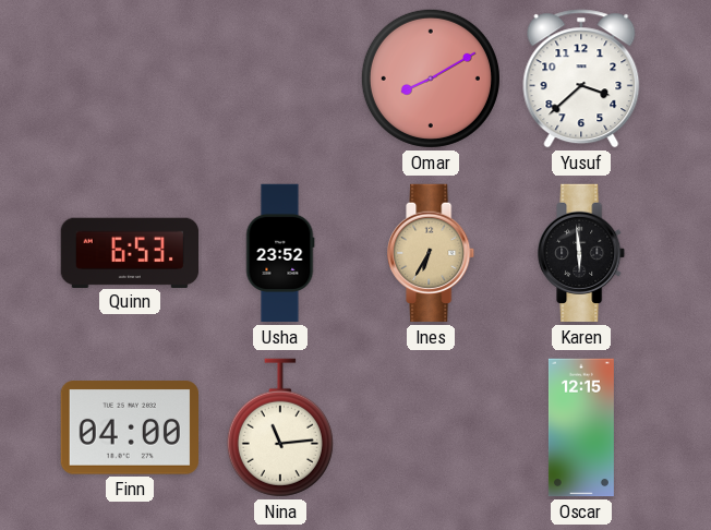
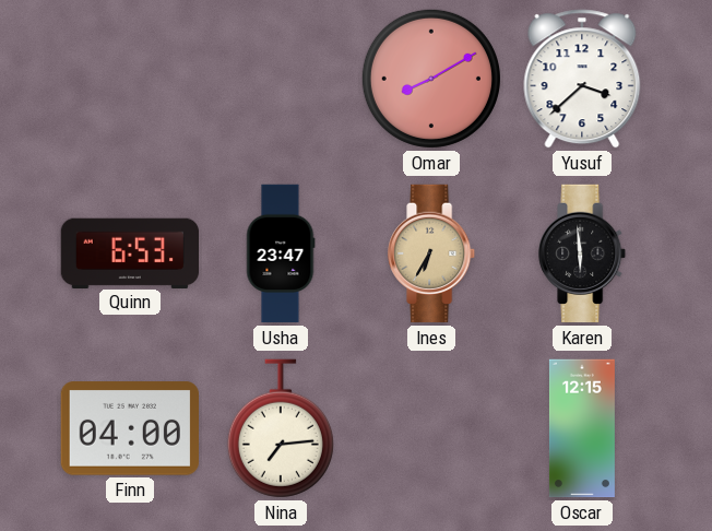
Usha: 23:52 -> 23:47 (281, 253)
Nina: 11:14 -> 7:14 (281, 428)
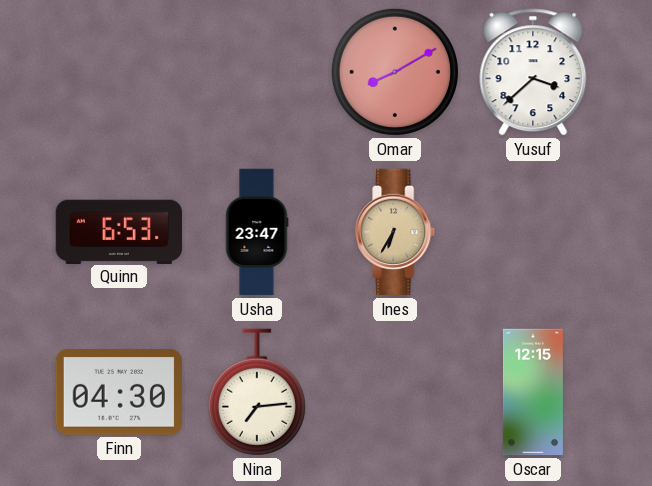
Karen: 5:59 -> none (583, 253)
Finn: 04:00 -> 04:30 (118, 392)
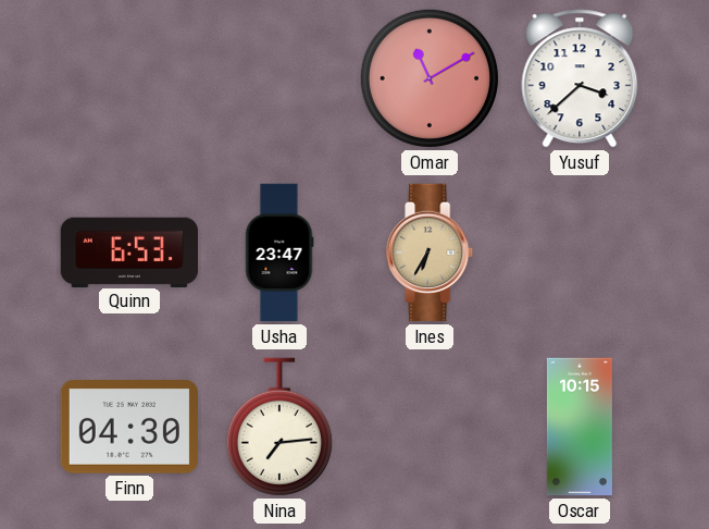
Omar: 8:10 -> 11:10 (430, 78)
Oscar: 12:15 -> 10:15 (580, 427)
